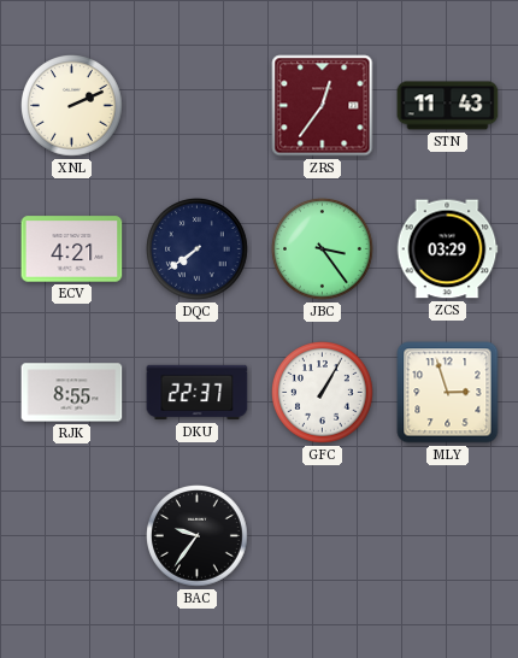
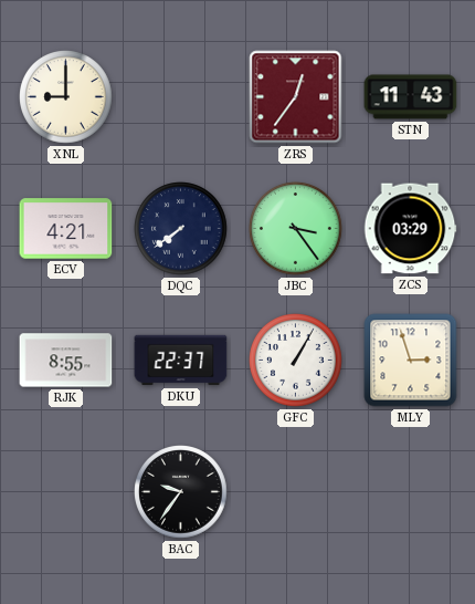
XNL: 2:11 -> 9:00 (66, 97)
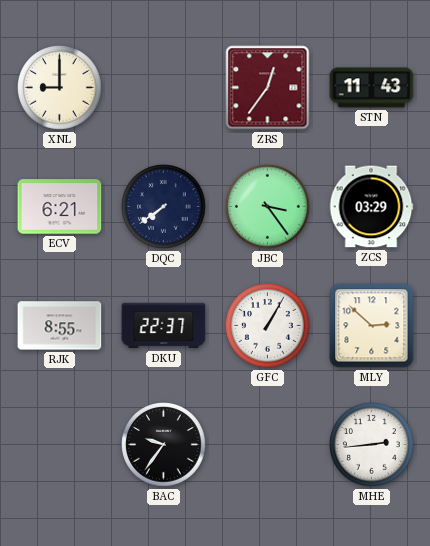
ECV: 4:21 -> 6:21 (60, 207)
MLY: 2:57 -> 2:52 (372, 326)
MHE: none -> 2:44 (372, 445)
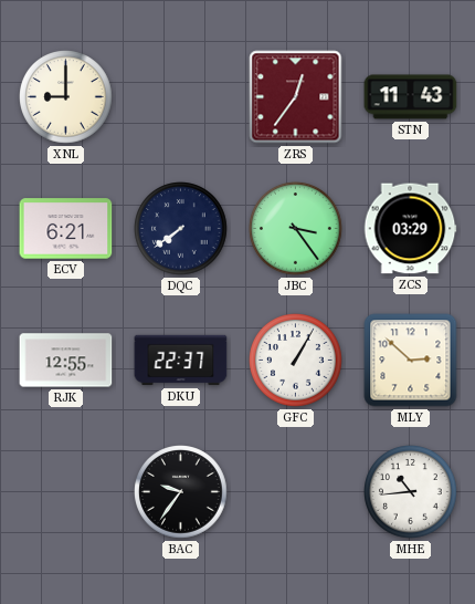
RJK: 8:55 -> 12:55 (66, 361)
MHE: 2:44 -> 10:44 (411, 492)
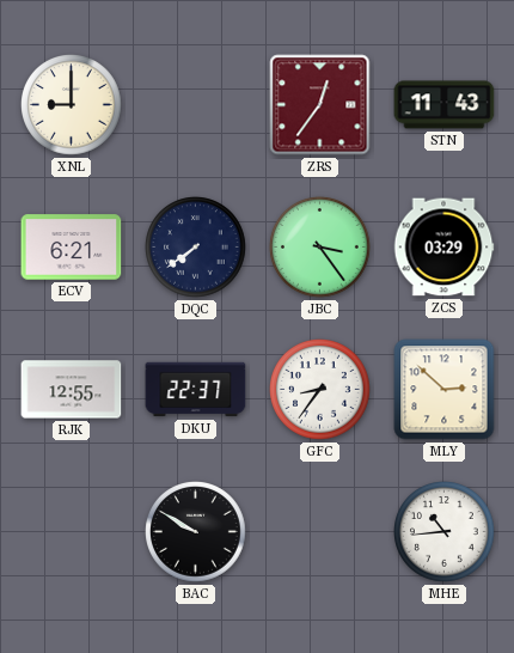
GFC: 1:05 -> 8:36 (320, 390)
BAC: 9:36 -> 9:50 (196, 532)
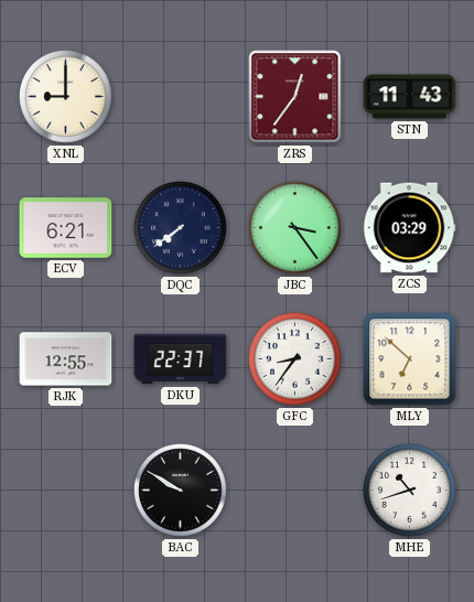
MLY: 2:52 -> 6:52 (410, 359)
MHE: 10:44 -> 10:42 (410, 491)
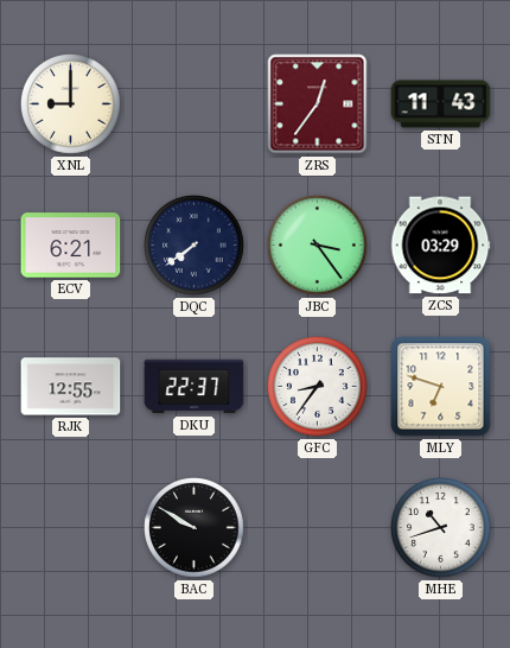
MLY: 6:52 -> 6:48 (441, 387)
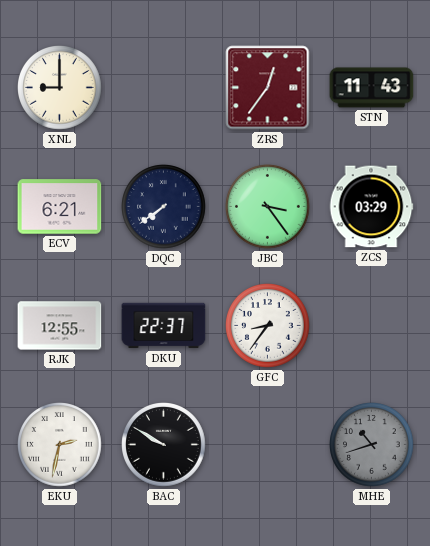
MLY: 6:48 -> none (441, 387)
EKU: none -> 2:32 (60, 445)
MHE dial: white -> grey (372, 445)
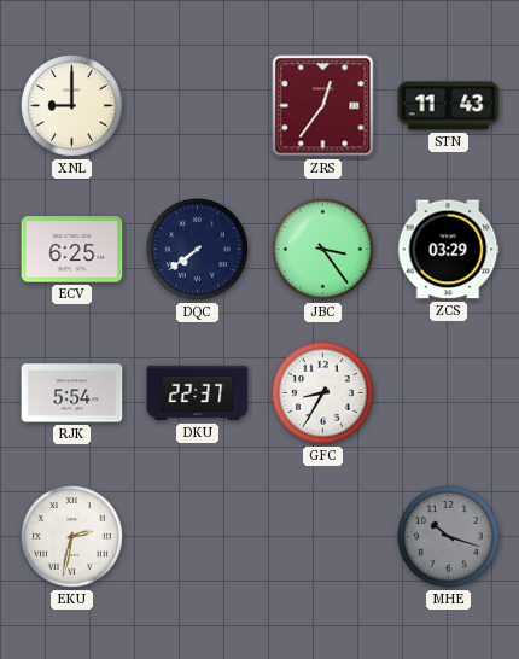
ECV: 6:21 -> 6:25 (72, 250)
RJK: 12:55 -> 5:54 (72, 393)
GFC: 8:36 -> 8:35 (323, 393)
BAC: 9:50 -> none (164, 445)
MHE: 10:42 -> 10:18 (449, 537)
